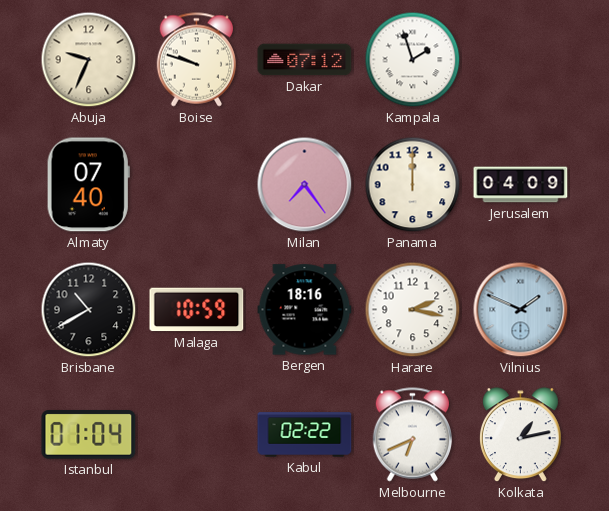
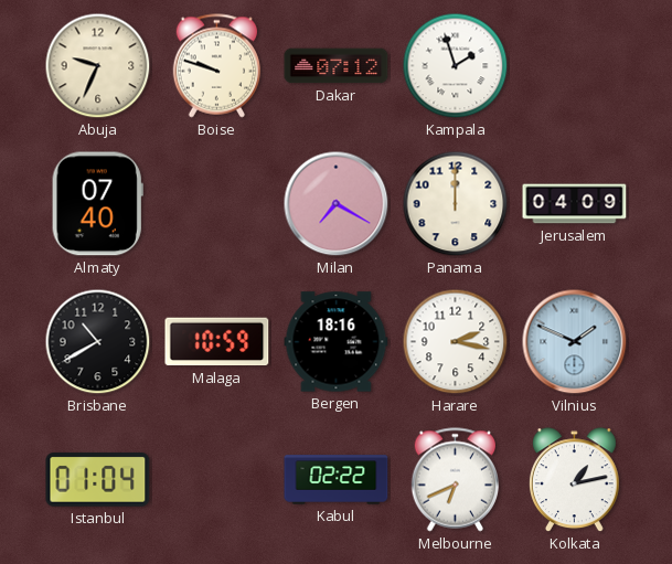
Milan: 7:24 -> 7:20 (337, 204)
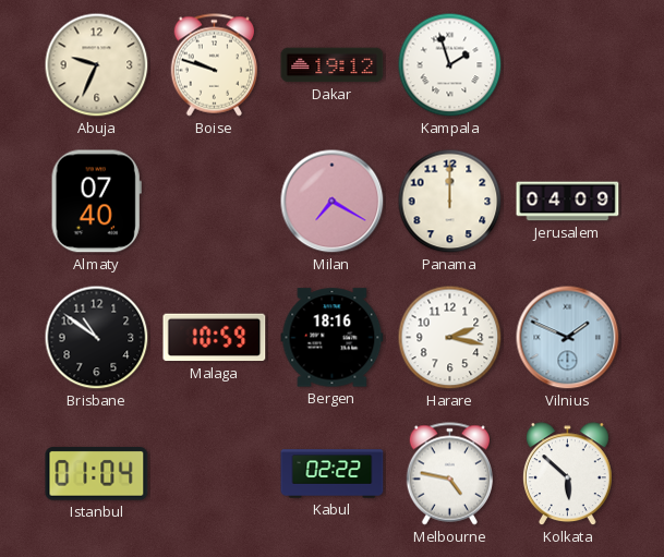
Dakar: 07:12 -> 19:12 (333, 65)
Brisbane: 10:40 -> 10:51 (97, 338)
Melbourne: 6:41 -> 4:47 (450, 474)
Kolkata: 1:13 -> 5:52 (567, 474)
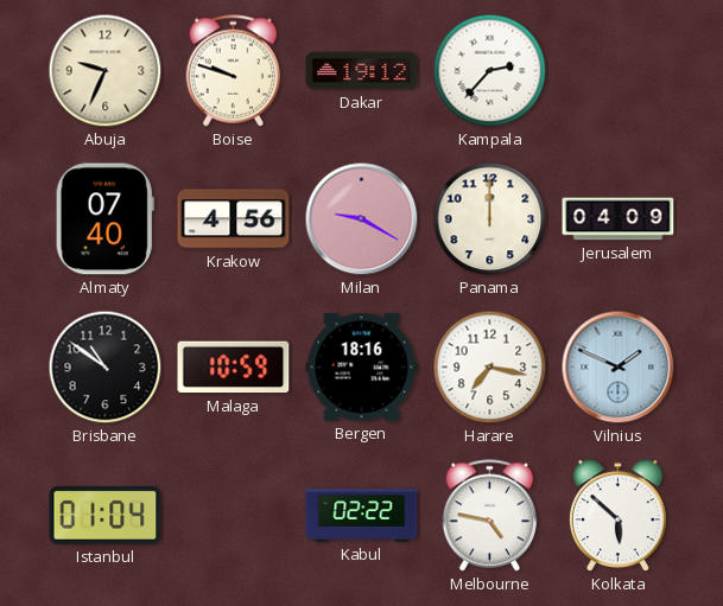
Kampala: 1:57 -> 2:37 (490, 71)
Krakow: none -> 4:56 (234, 219)
Milan: 7:20 -> 9:20 (362, 219)
Harare: 2:17 -> 7:17 (490, 368)
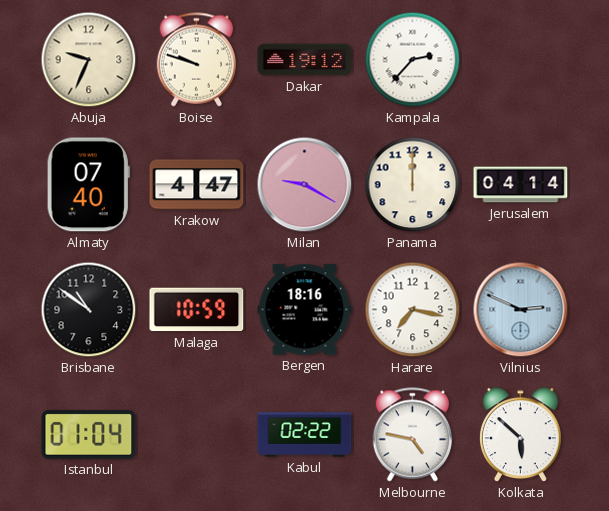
Krakow: 4:56 -> 4:47 (197, 185)
Jerusalem: 04:09 -> 04:14 (521, 185)
Vilnius: 1:49 -> 2:49 (521, 310)
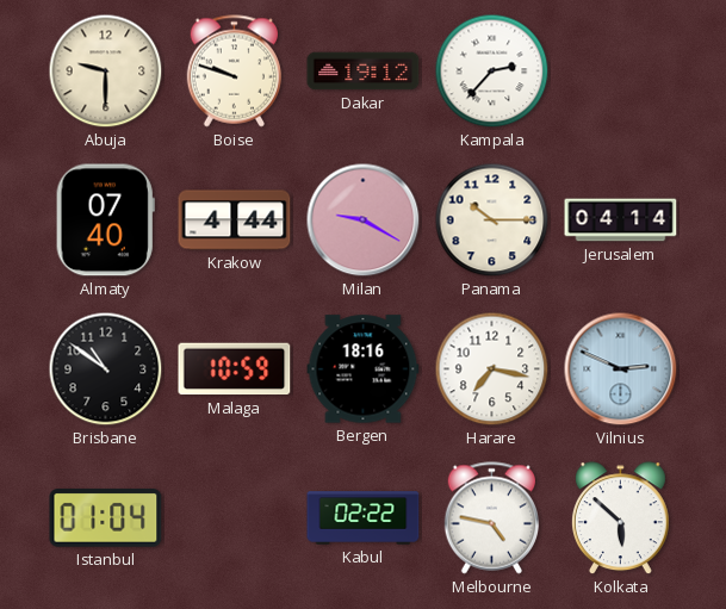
Abuja: 9:34 -> 9:30 (106, 72)
Krakow: 4:47 -> 4:44 (235, 220)
Panama: 12:00 -> 10:15 (492, 220)
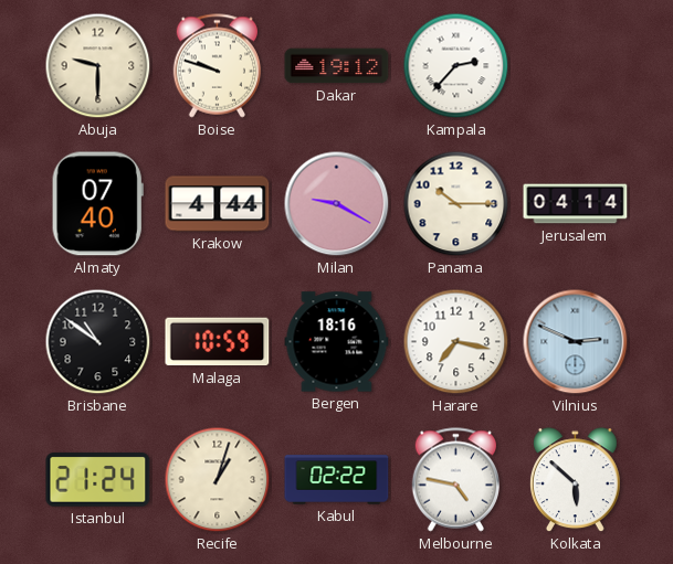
Istanbul: 01:04 -> 21:24 (98, 480)
Recife: none -> 1:03 (218, 480)
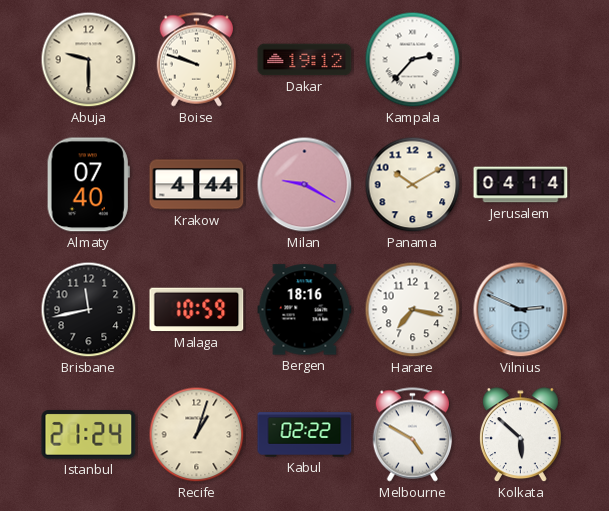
Panama: 10:15 -> 10:10 (413, 185)
Brisbane: 10:51 -> 11:43 (89, 310)
Melbourne: 4:47 -> 4:50 (413, 435)
